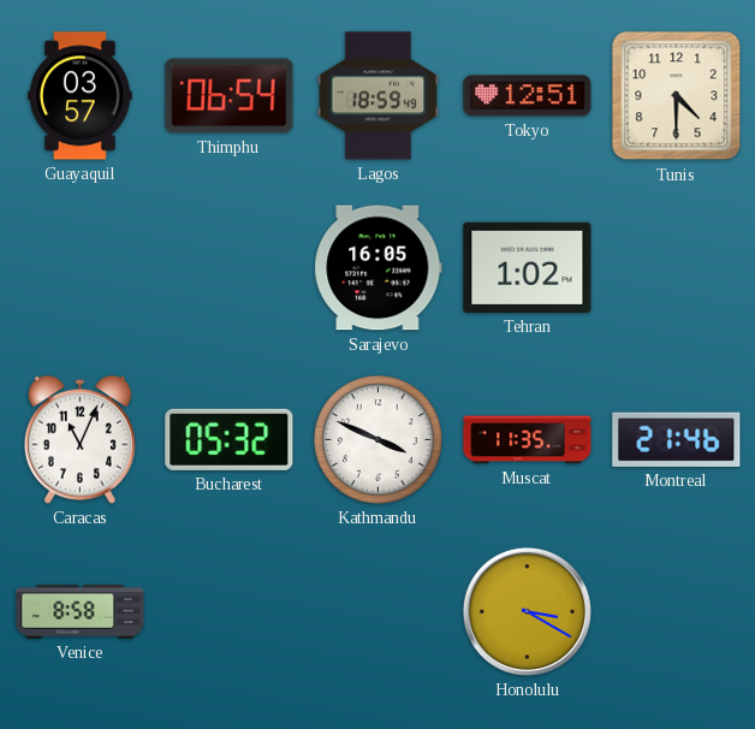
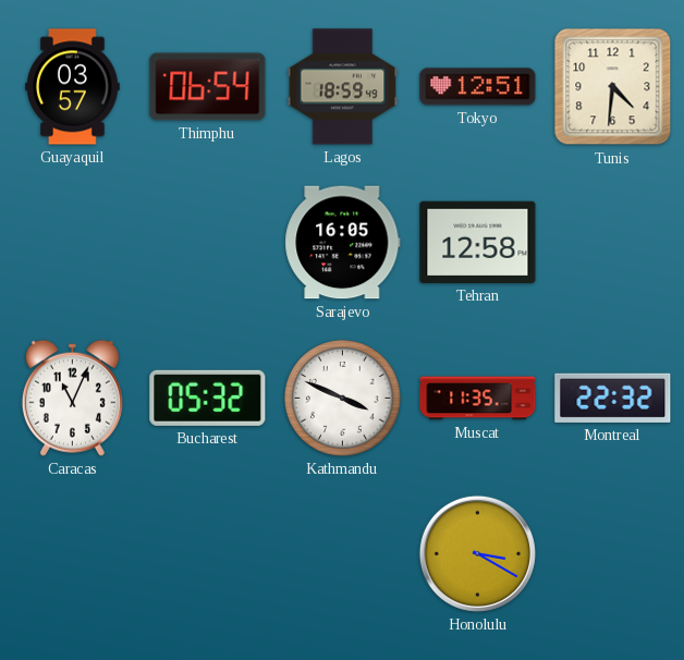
Tunis: 4:30 -> 4:31 (613, 87)
Tehran: 1:02 -> 12:58 (478, 242)
Montreal: 21:46 -> 22:32 (613, 398)
Venice: 8:58 -> none (81, 612)
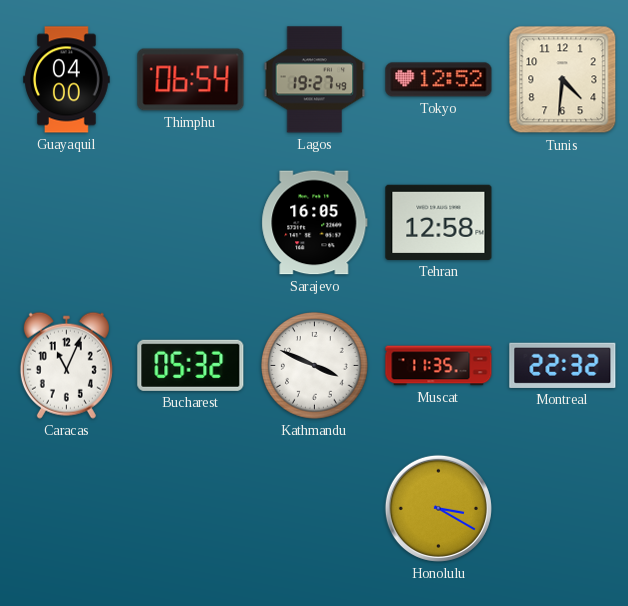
Guayaquil: 03:57 -> 04:00 (67, 80)
Lagos: 18:59 -> 19:27 (315, 80)
Tokyo: 12:51 -> 12:52 (439, 80)
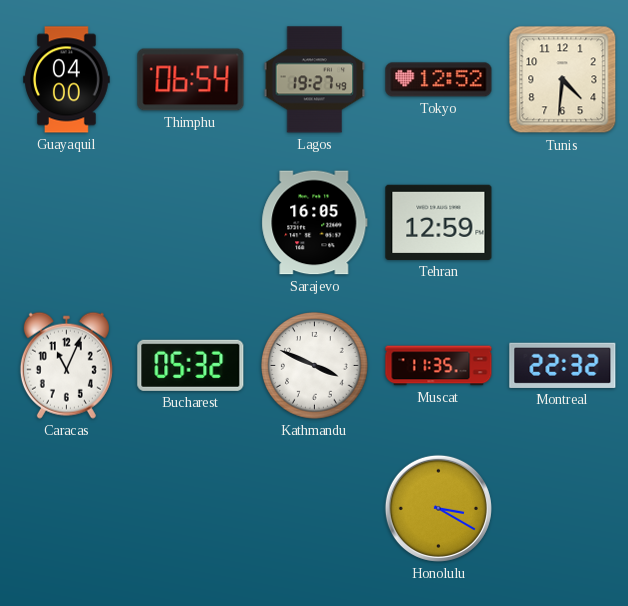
Tehran: 12:58 -> 12:59 (439, 222)
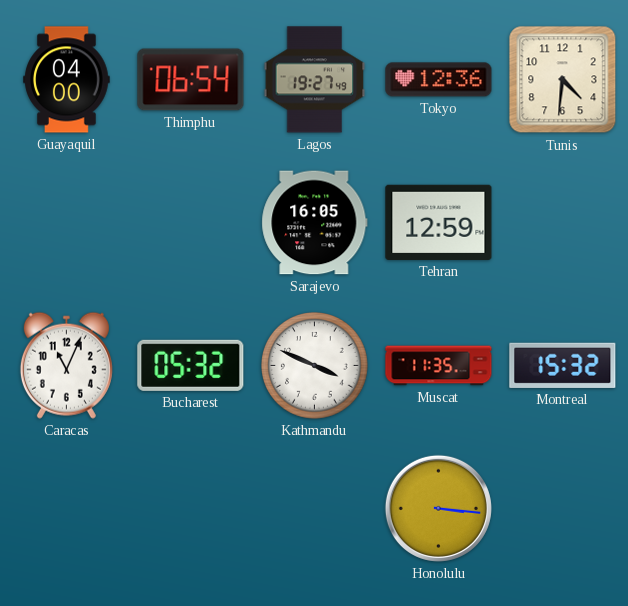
Tokyo: 12:52 -> 12:36 (439, 80)
Montreal: 22:32 -> 15:32 (563, 365)
Honolulu: 3:20 -> 3:16 (438, 508)
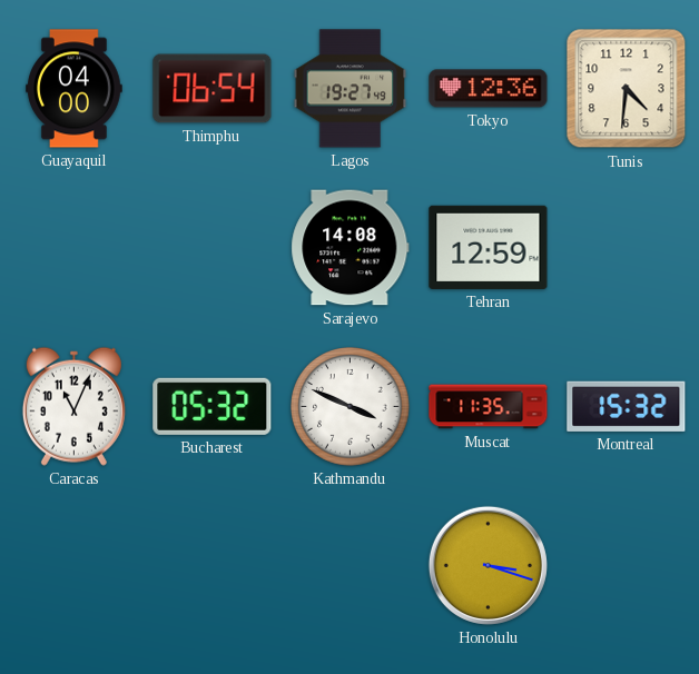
Sarajevo: 16:05 -> 14:08 (351, 248)
Honolulu: 3:16 -> 3:18 (488, 565)
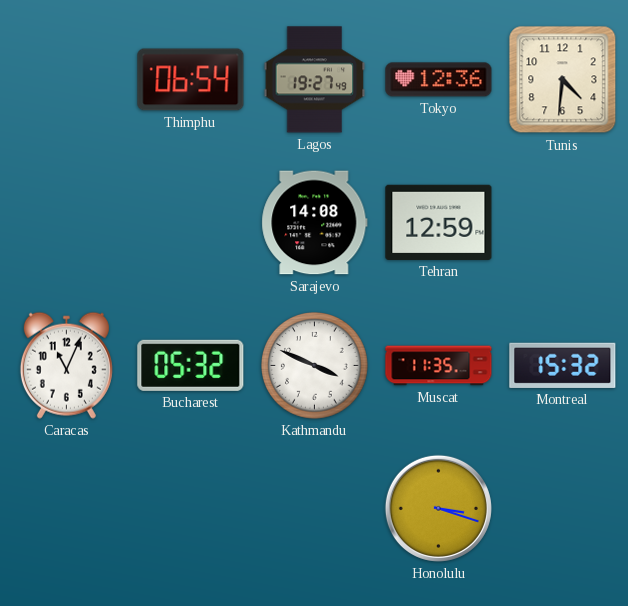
Guayaquil: 04:00 -> none (75, 89)
